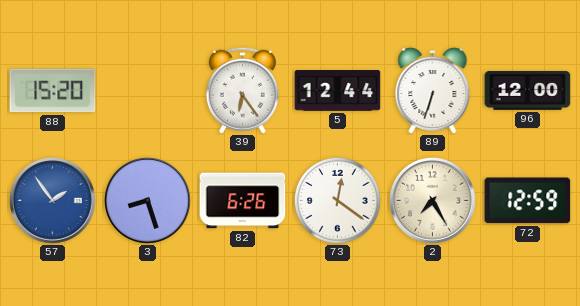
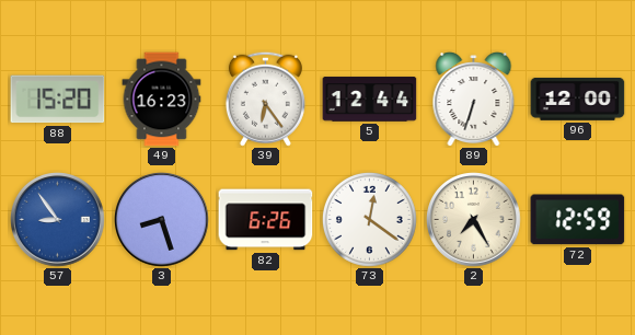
49: none -> 16:23 (162, 100)
57: 1:54 -> 8:54 (58, 220)
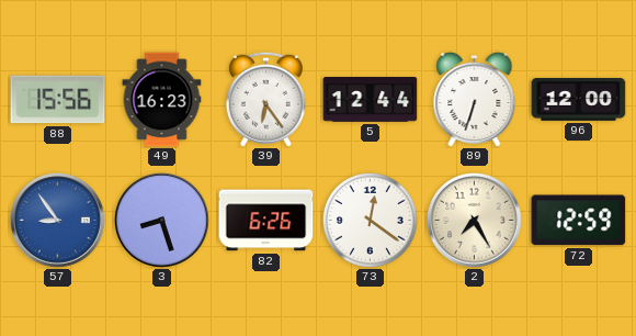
88: 15:20 -> 15:56 (58, 100)
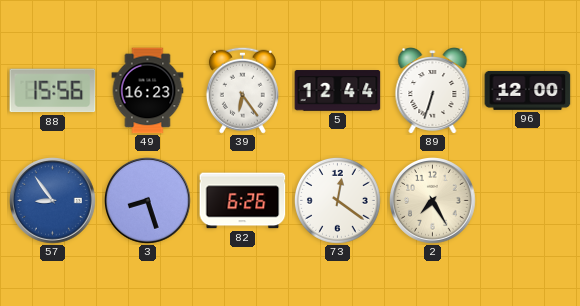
72: 12:59 -> none (579, 221)
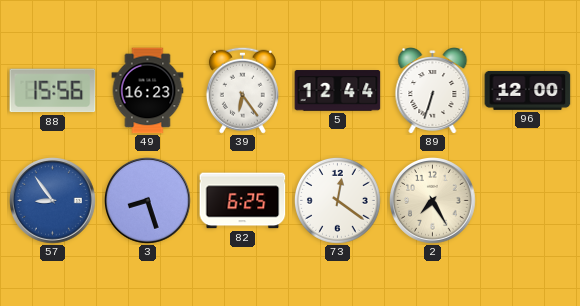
82: 6:26 -> 6:25 (243, 201)
